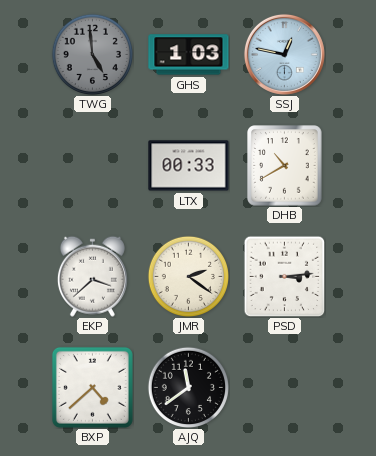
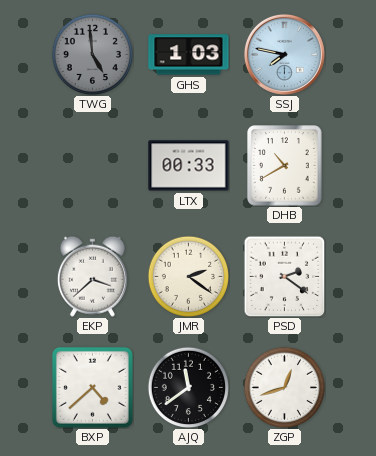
SSJ: 12:47 -> 7:47 (284, 54)
PSD: 3:14 -> 2:21 (284, 276)
ZGP: none -> 12:42 (284, 387)
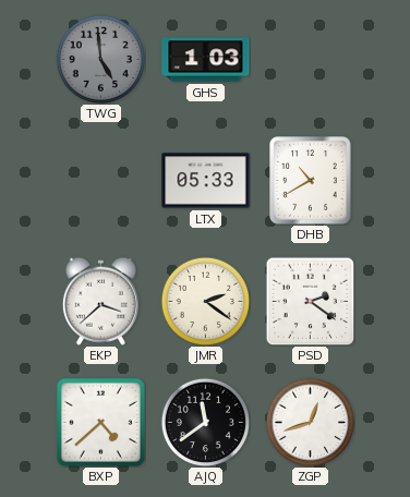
SSJ: 7:47 -> none (284, 54)
LTX: 00:33 -> 05:33 (206, 181)
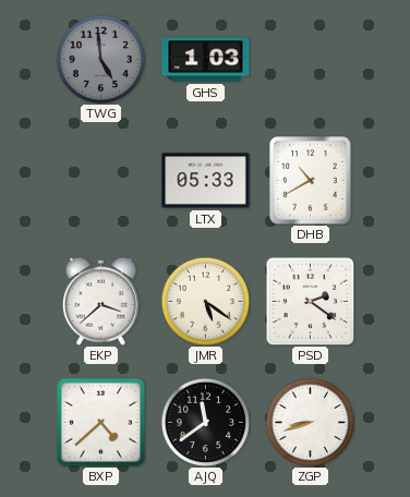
JMR: 2:21 -> 5:21 (205, 301)
ZGP: 12:42 -> 8:42 (310, 422)
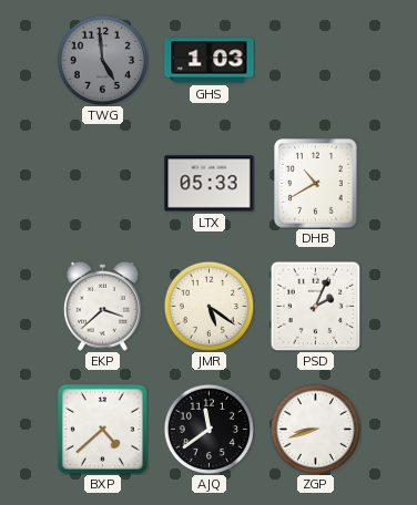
PSD: 2:21 -> 2:04 (315, 306)
